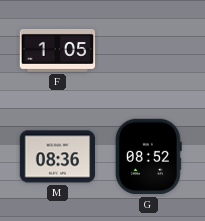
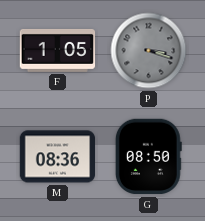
P: none -> 3:18 (149, 51)
G: 08:52 -> 08:50 (148, 157)
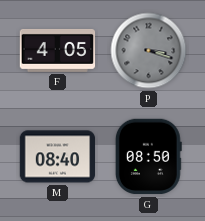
F: 1:05 -> 4:05 (58, 50)
M: 08:36 -> 08:40 (58, 157)
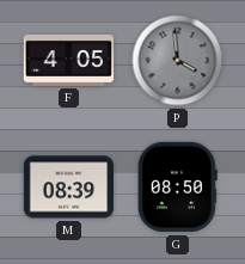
P: 3:18 -> 3:59 (178, 61)
M: 08:40 -> 08:39 (69, 188)
